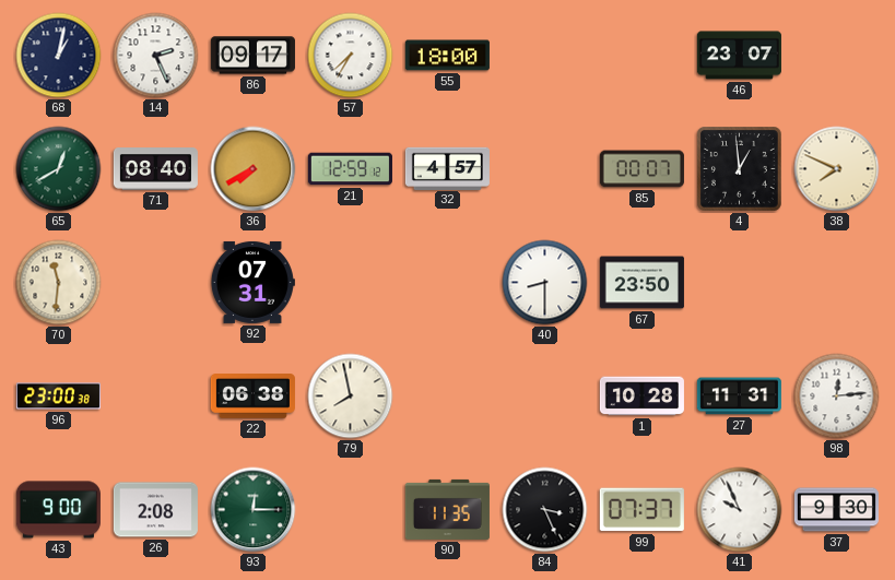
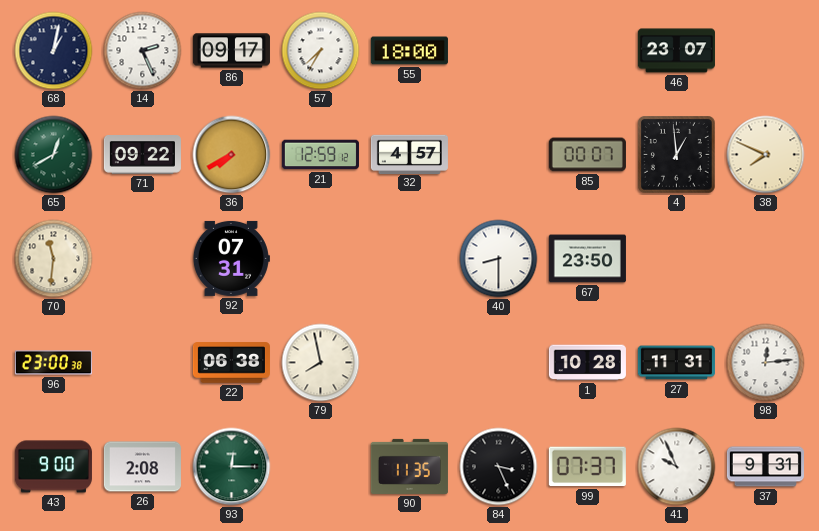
71: 08:40 -> 09:22 (142, 155)
37: 9:30 -> 9:31 (765, 467)
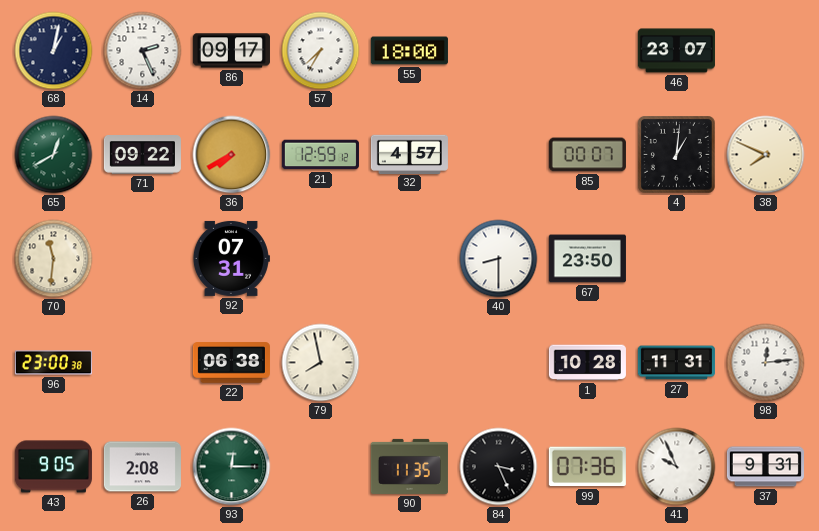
4: 12:59 -> 1:01 (677, 155)
43: 9:00 -> 9:05 (53, 467)
99: 07:37 -> 07:36 (587, 467)
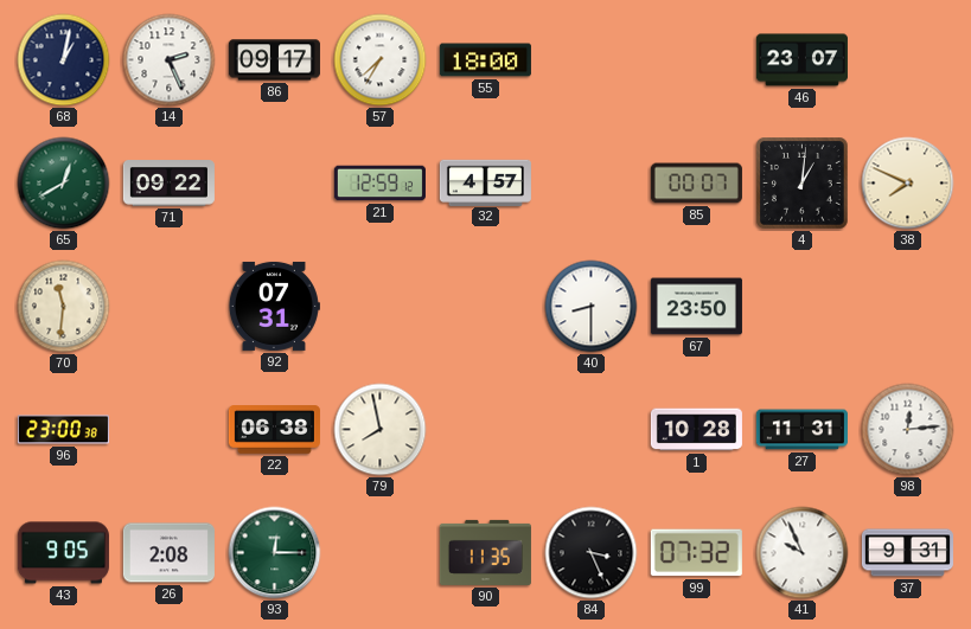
36: 7:40 -> none (232, 155)
99: 07:36 -> 07:32 (696, 553)
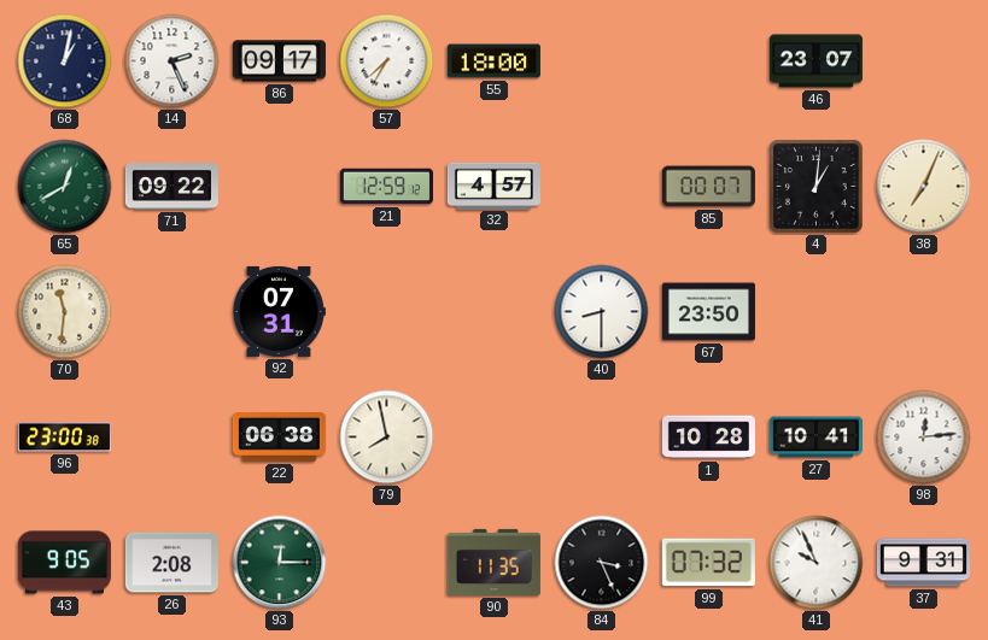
38: 7:49 -> 7:04 (924, 187)
27: 11:31 -> 10:41 (815, 438)
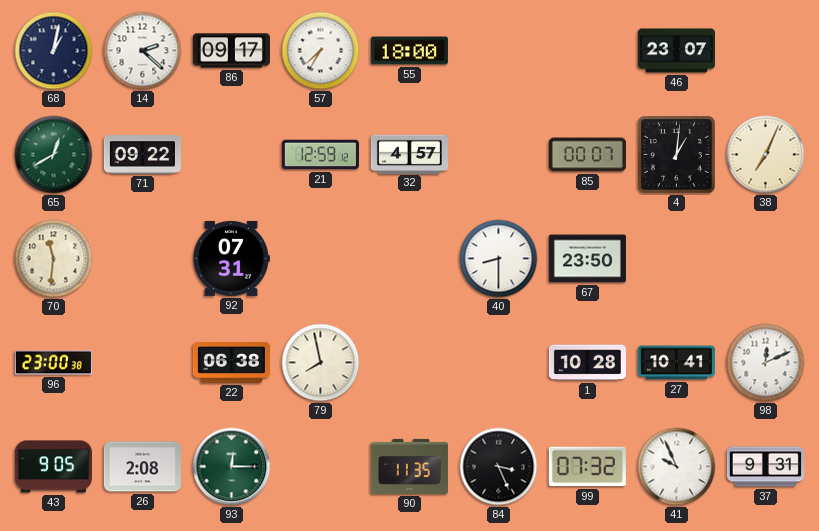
14: 2:26 -> 2:22 (143, 51)
98: 12:14 -> 12:11 (766, 363)
